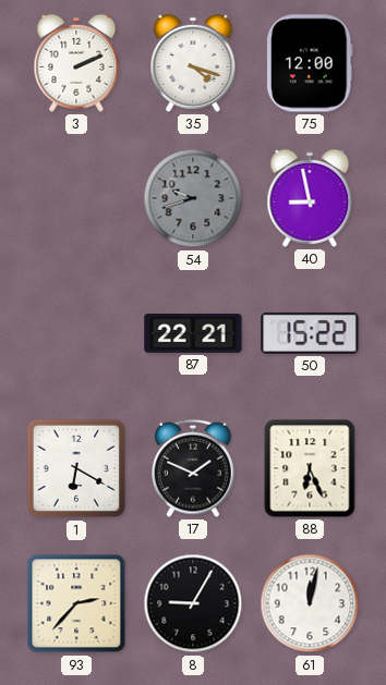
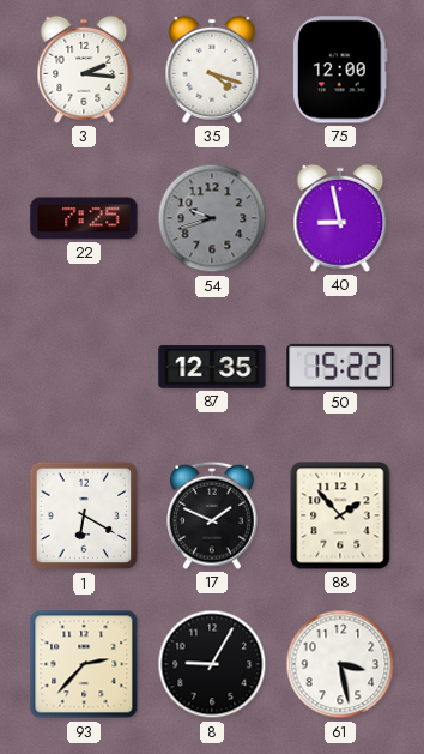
3: 2:11 -> 2:16 (84, 70)
22: none -> 7:25 (84, 218)
87: 22:21 -> 12:35 (212, 367)
88: 6:26 -> 1:53 (340, 515)
61: 12:02 -> 3:28 (340, 664)
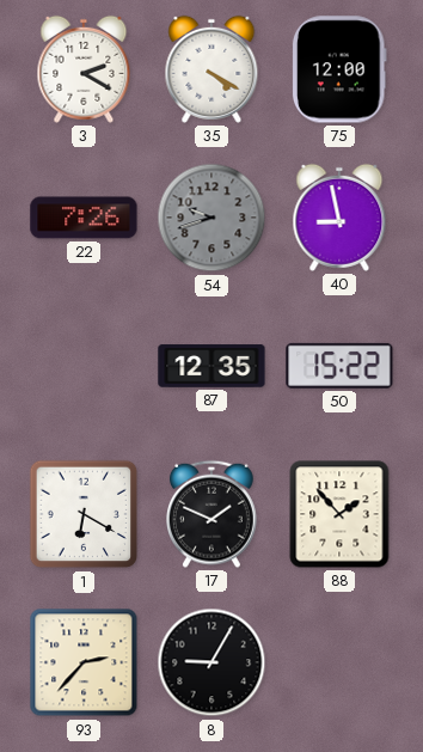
3: 2:16 -> 2:20 (84, 69)
35: 4:18 -> 4:20 (211, 69)
22: 7:25 -> 7:26 (84, 218)
61: 3:28 -> none (340, 664)
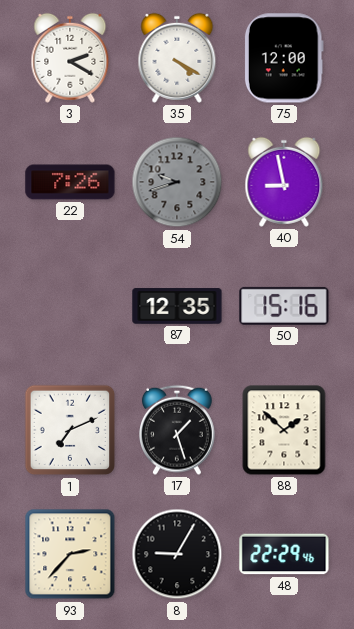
50: 15:22 -> 15:16 (284, 306)
1: 6:20 -> 7:11 (70, 430)
17: 1:49 -> 1:27 (178, 430)
88: 1:53 -> 1:52 (284, 430)
48: none -> 22:29 (284, 554)
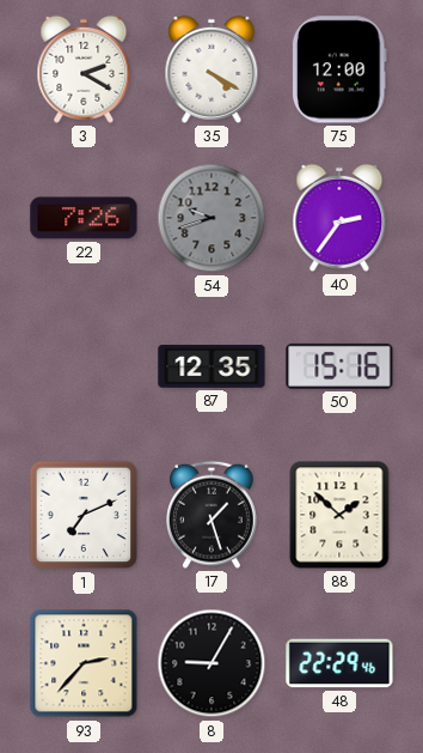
40: 8:58 -> 2:36 (339, 218)
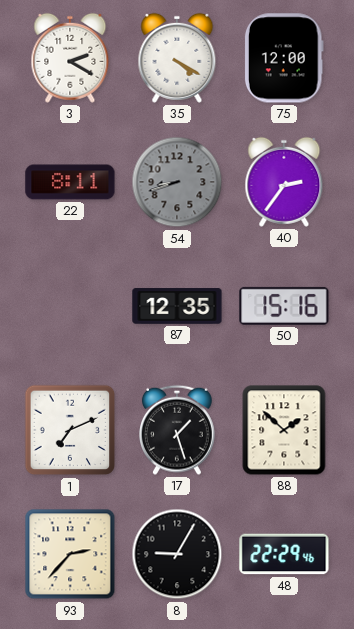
22: 7:26 -> 8:11 (70, 182)
54: 9:42 -> 8:42 (177, 182)
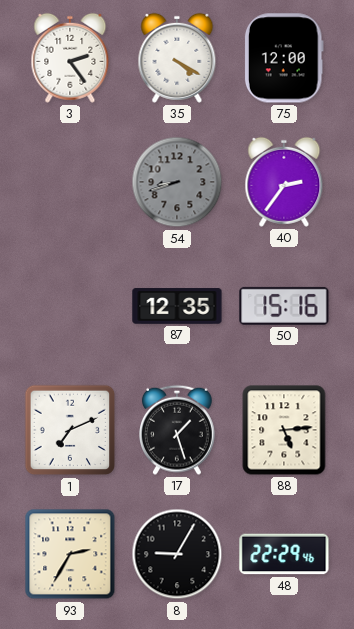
3: 2:20 -> 2:24 (70, 58)
22: 8:11 -> none (70, 182)
88: 1:52 -> 5:14 (284, 430)
93: 2:37 -> 2:35 (70, 554)
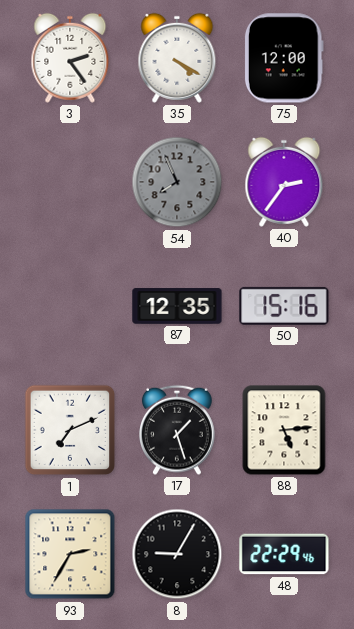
54: 8:42 -> 7:56 (177, 182)
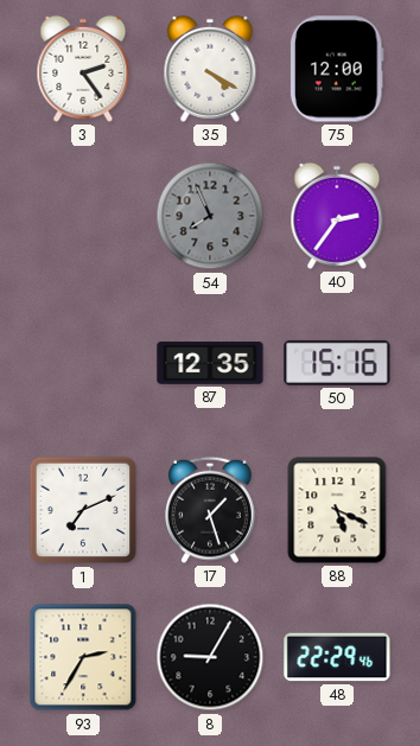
88: 5:14 -> 5:19 (337, 510)
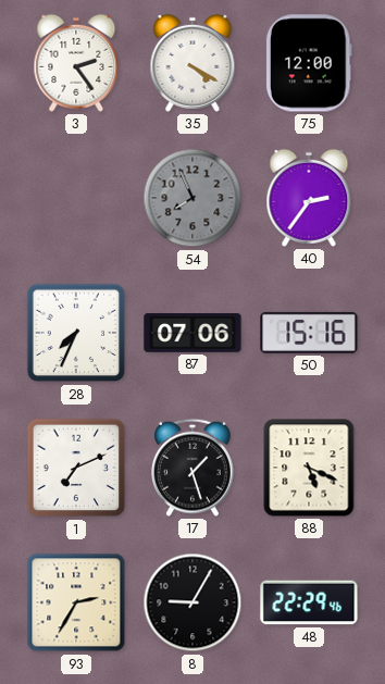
28: none -> 7:34 (76, 333)
87: 12:35 -> 07:06 (192, 333)
